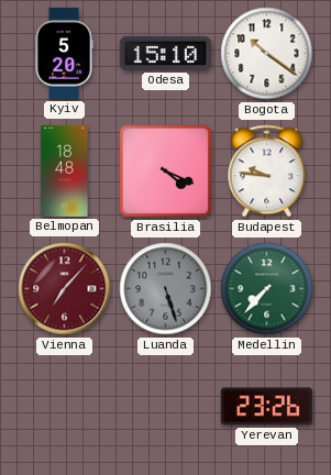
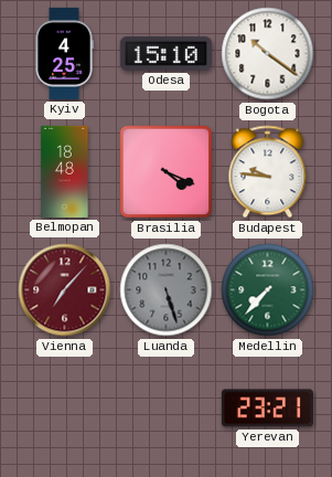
Kyiv: 5:20 -> 4:25 (64, 53)
Yerevan: 23:26 -> 23:21 (267, 409)
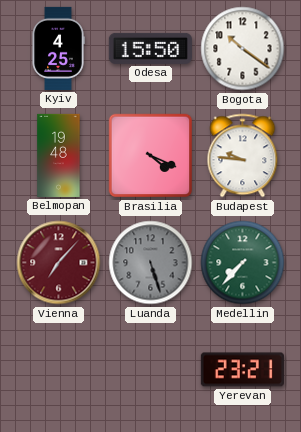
Odesa: 15:10 -> 15:50 (150, 48)
Belmopan: 18:48 -> 19:48 (59, 155)
